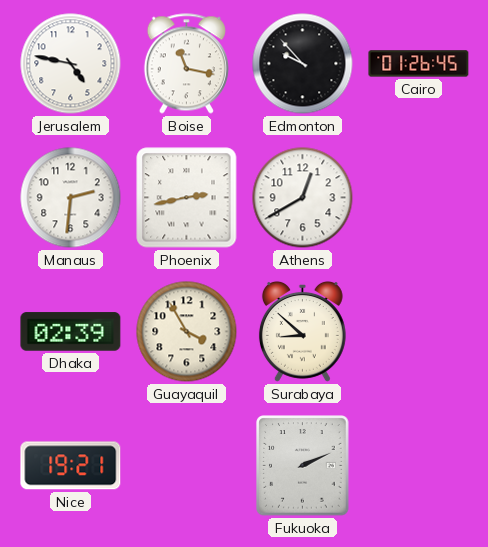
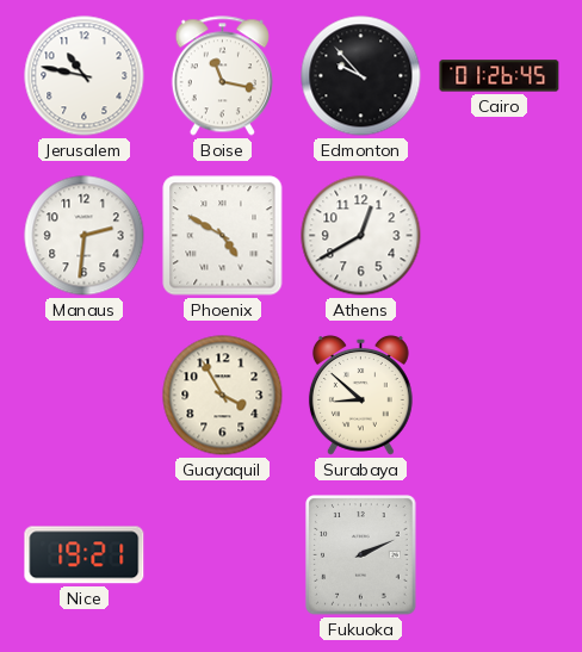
Jerusalem: 4:47 -> 10:47 (85, 76)
Phoenix: 2:43 -> 4:50 (223, 236)
Dhaka: 02:39 -> none (71, 332)
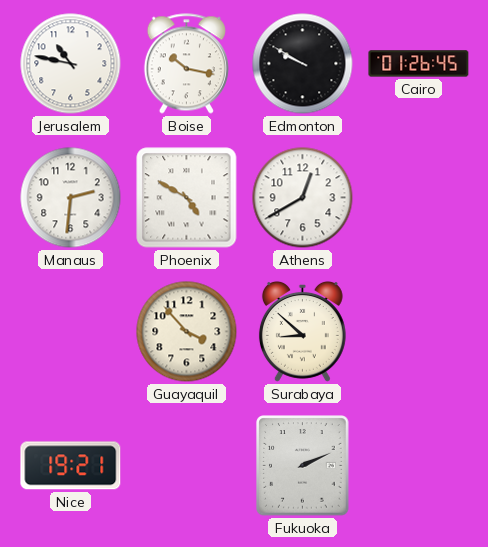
Boise: 11:17 -> 10:17 (186, 64)
Edmonton: 9:53 -> 9:50 (303, 64)
Guayaquil: 3:55 -> 3:53 (187, 332)
